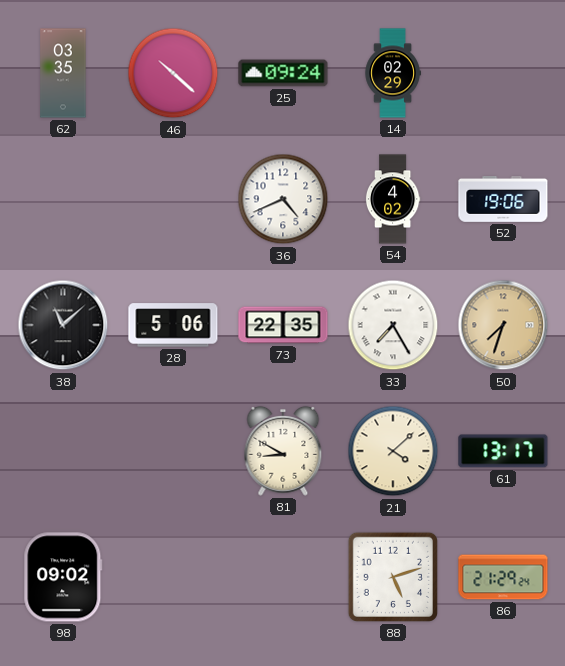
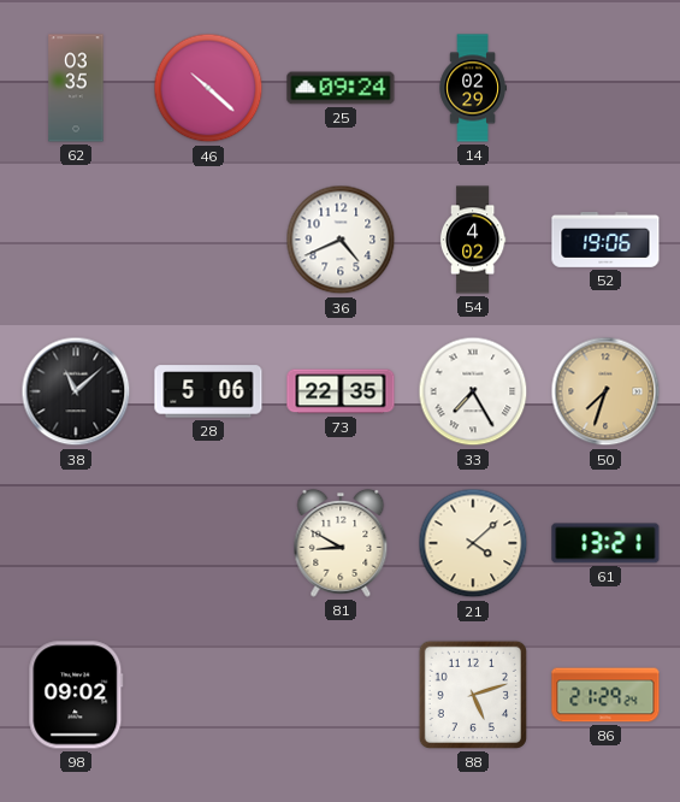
61: 13:17 -> 13:21 (605, 543)
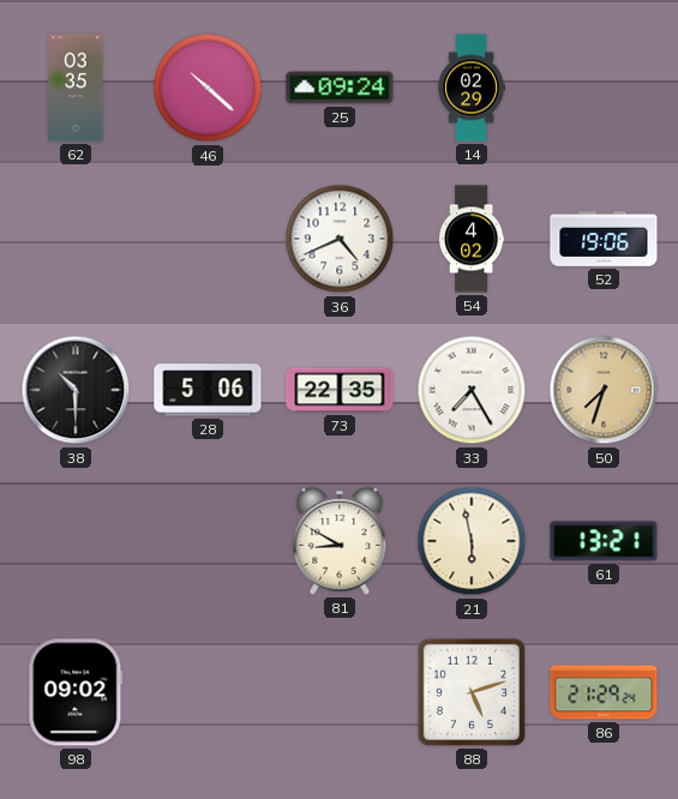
38: 11:08 -> 10:30 (76, 390)
21: 4:08 -> 5:58 (472, 541)
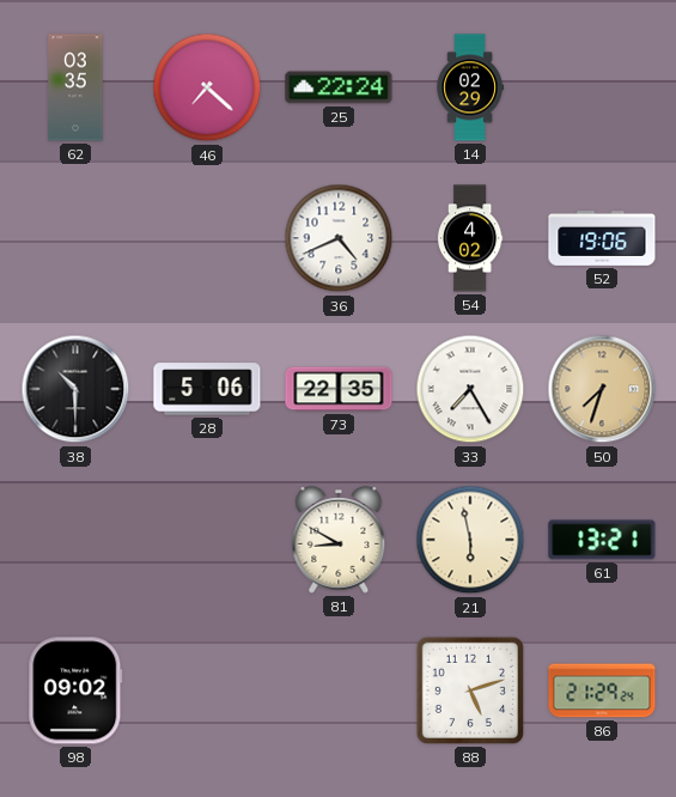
46: 10:22 -> 7:22 (207, 87)
25: 09:24 -> 22:24 (339, 87)
